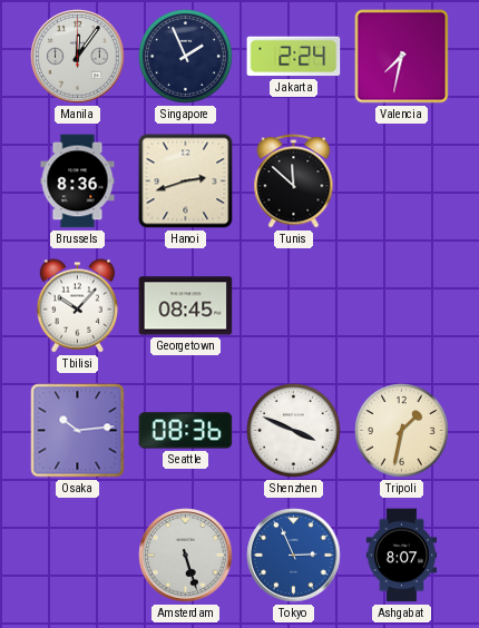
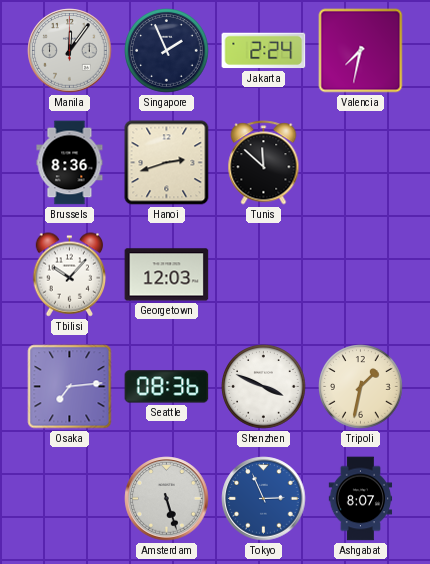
Georgetown: 08:45 -> 12:03 (167, 275)
Osaka: 10:14 -> 7:14 (70, 387)
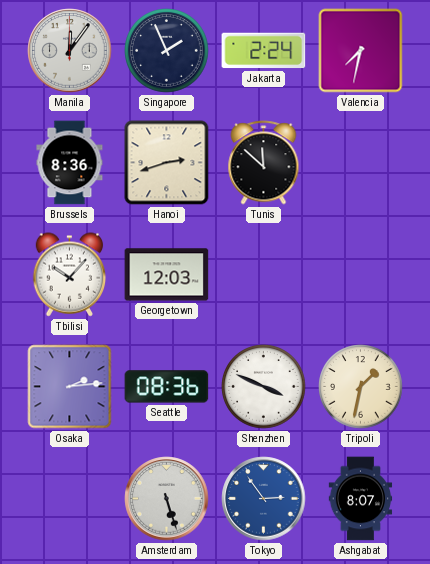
Osaka: 7:14 -> 2:14 (70, 387)
Tokyo: 2:56 -> 2:54 (264, 499)
